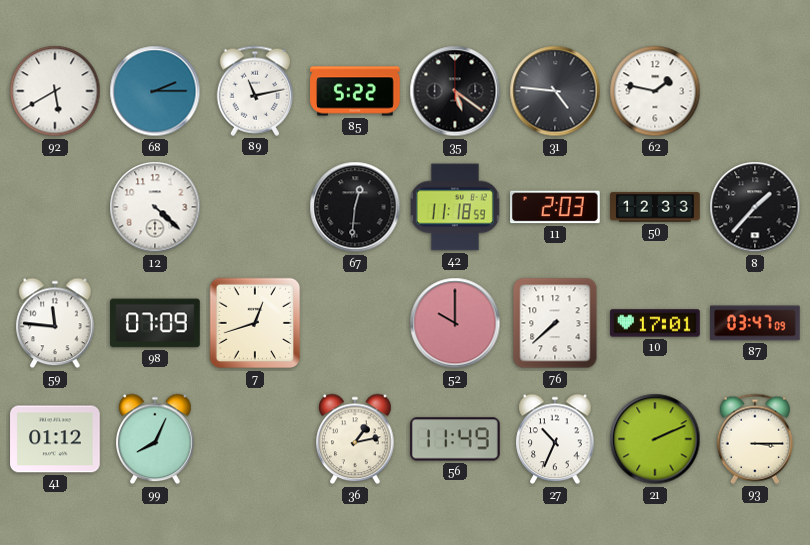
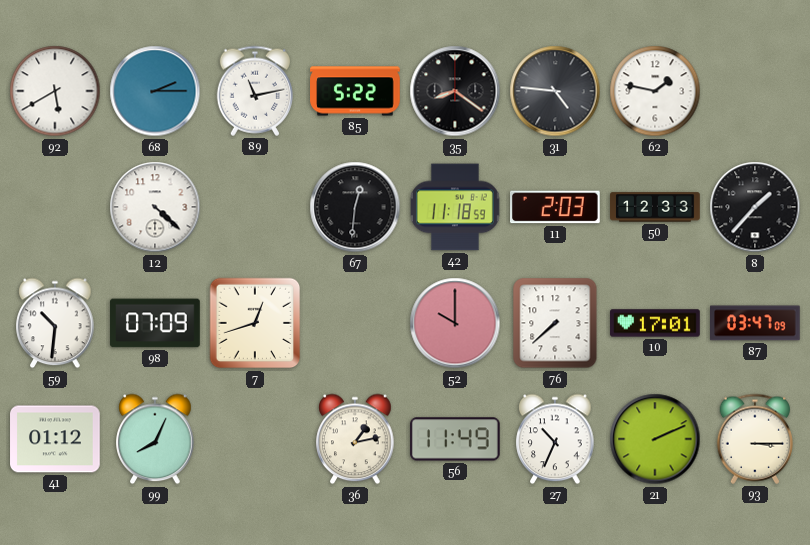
35: 5:21 -> 8:21 (455, 91)
59: 11:46 -> 10:31 (55, 323)
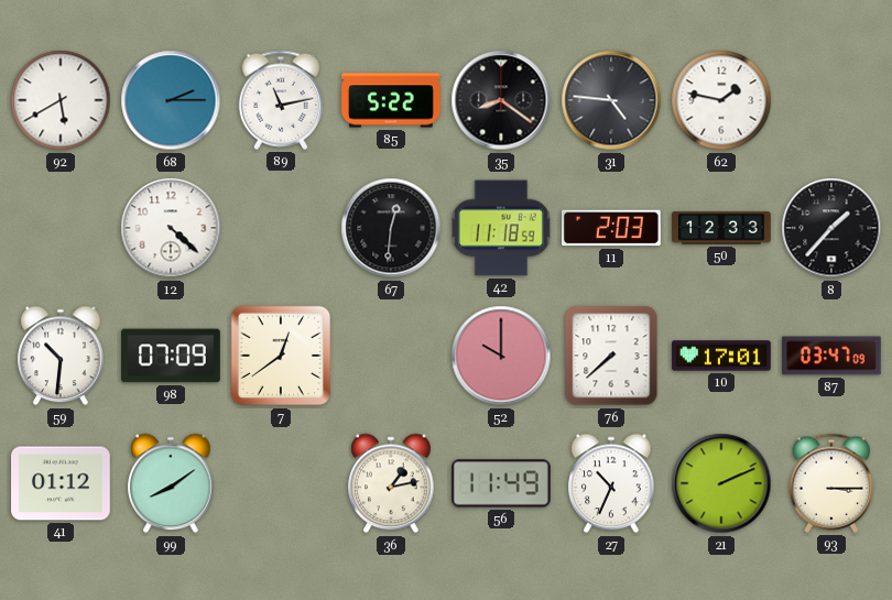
7: 12:42 -> 12:39 (281, 356)
99: 8:04 -> 8:09 (171, 483)
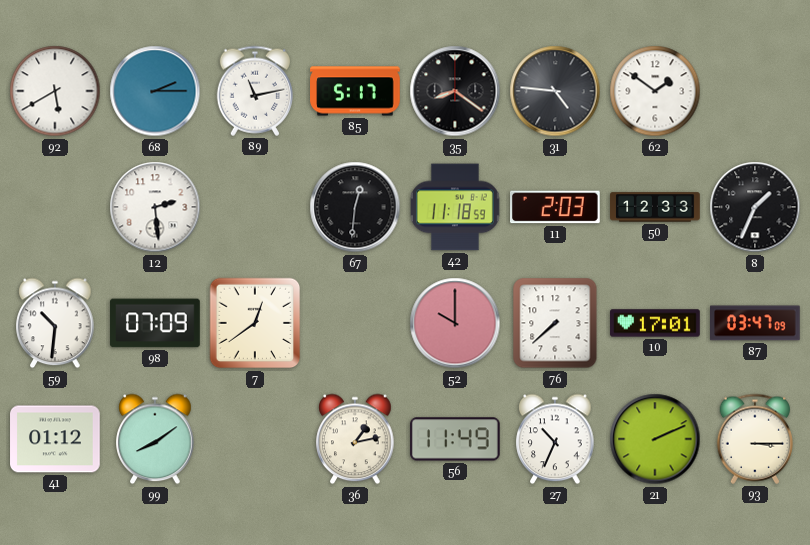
85: 5:22 -> 5:17 (355, 91)
62: 1:47 -> 1:51 (655, 91)
12: 4:22 -> 2:29 (155, 207)
8: 1:37 -> 1:34 (755, 207)
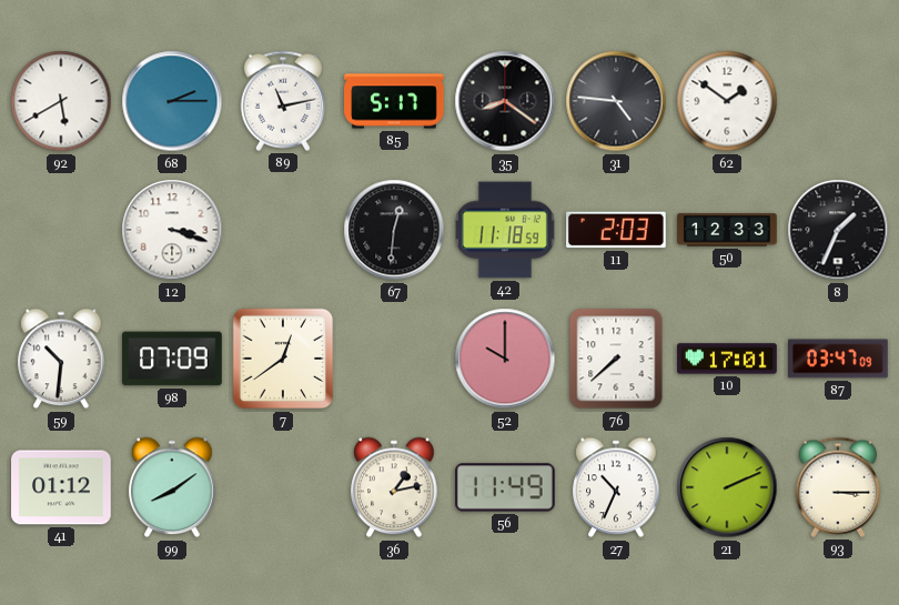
12: 2:29 -> 3:18 (172, 230)
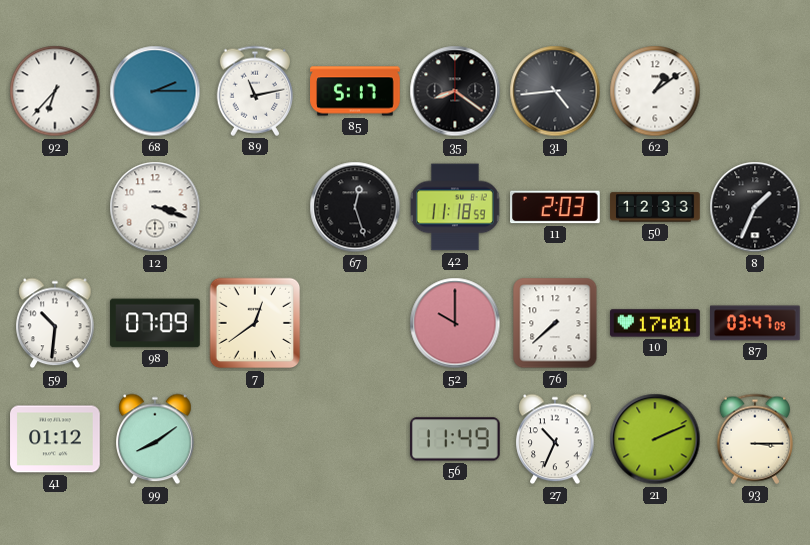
92: 5:40 -> 6:37 (55, 91)
31: 4:46 -> 4:44 (555, 91)
62: 1:51 -> 1:09 (655, 91)
67: 12:31 -> 12:27 (355, 207)
36: 1:13 -> none (394, 487)
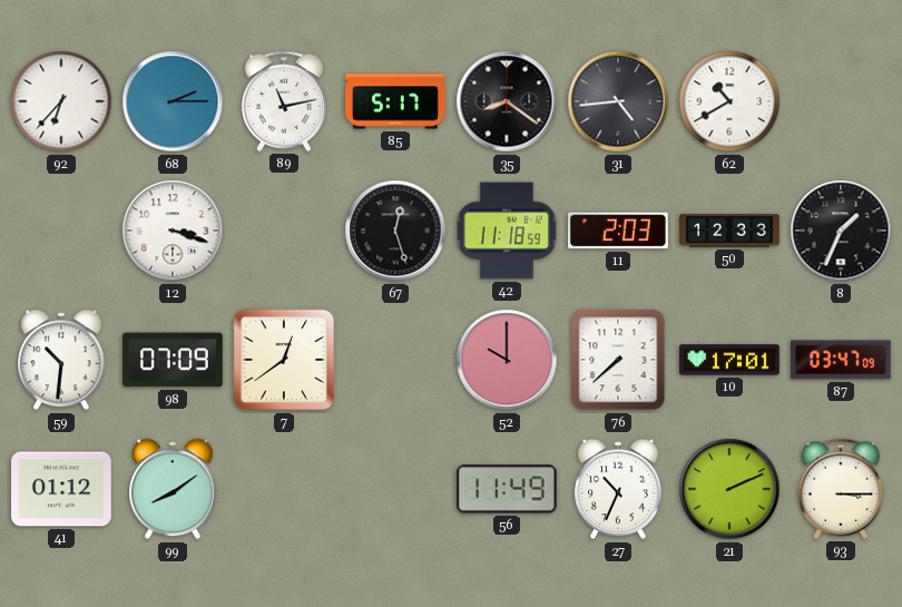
62: 1:09 -> 10:40 (729, 101)
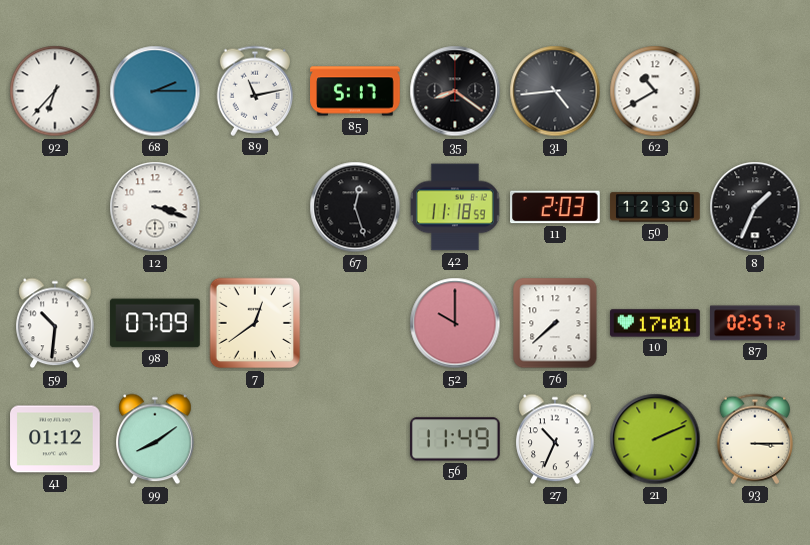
50: 12:33 -> 12:30 (655, 207)
87: 03:47 -> 02:57 (756, 323)
